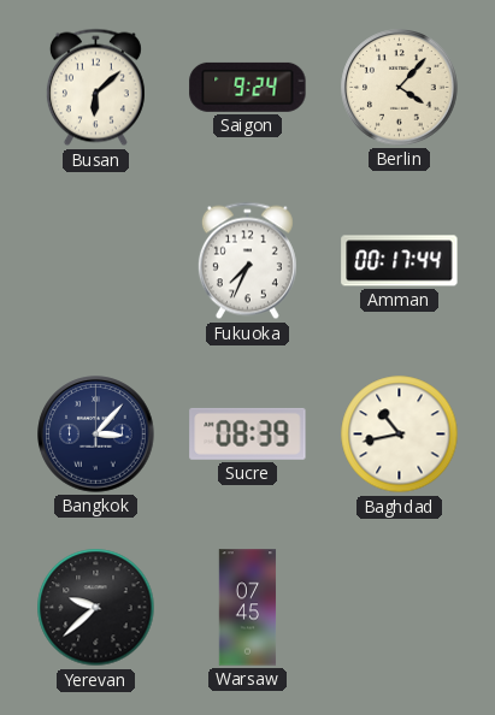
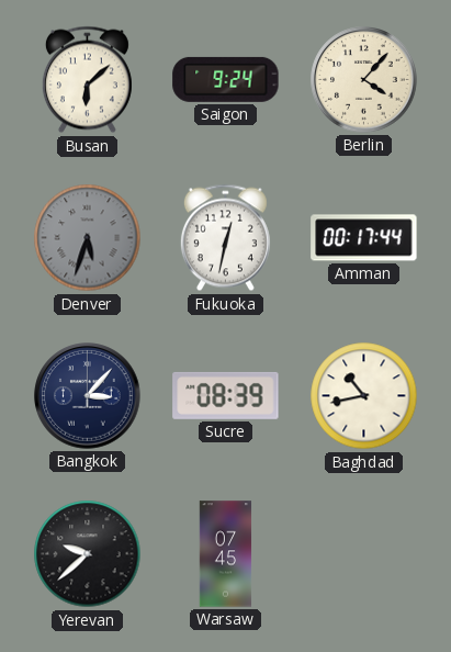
Denver: none -> 5:33 (88, 238)
Fukuoka: 7:34 -> 12:32 (225, 238)
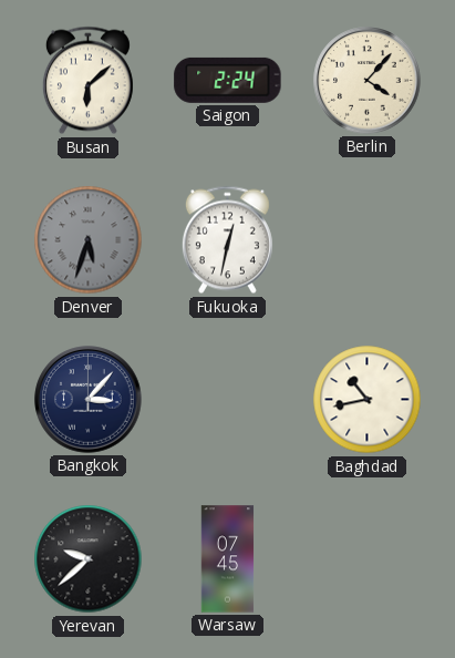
Saigon: 9:24 -> 2:24 (228, 80)
Amman: 00:17 -> none (364, 238)
Sucre: 08:39 -> none (226, 395)
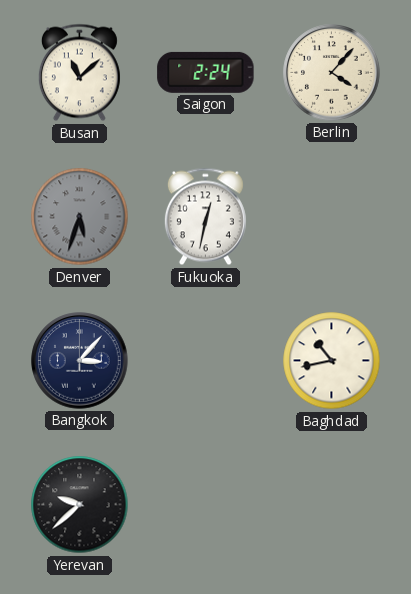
Busan: 6:08 -> 11:08 (79, 73)
Warsaw: 07:45 -> none (228, 559)
